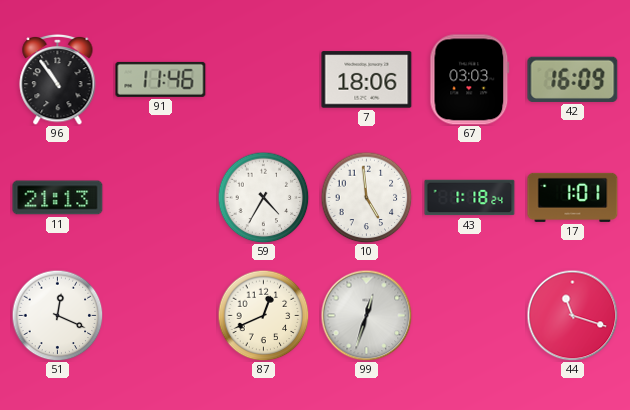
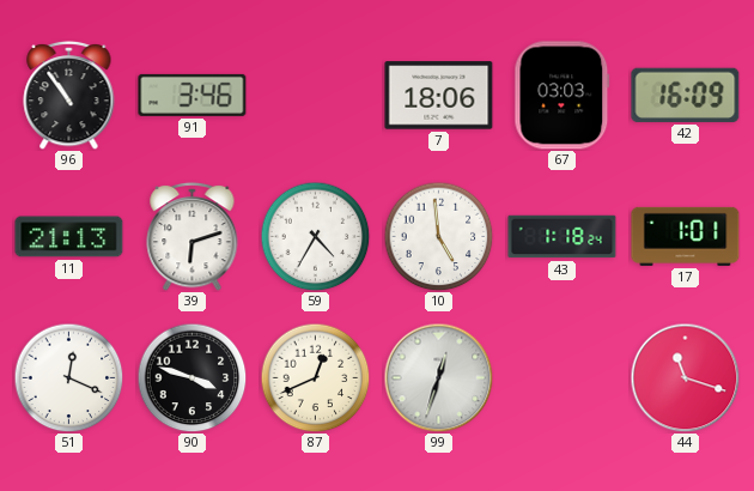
91: 11:46 -> 3:46 (193, 95)
39: none -> 6:12 (193, 236)
90: none -> 3:48 (191, 377)
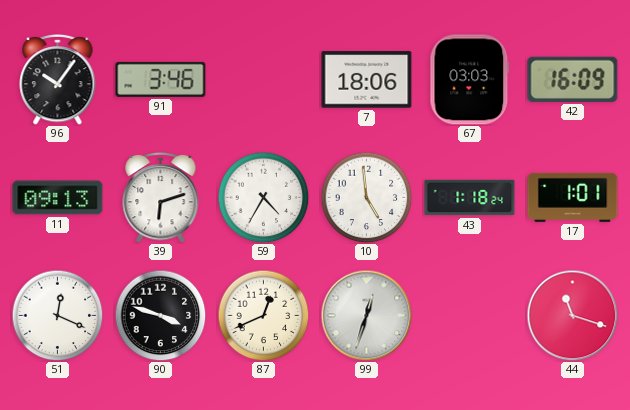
96: 10:54 -> 10:06 (58, 79)
11: 21:13 -> 09:13 (58, 198)
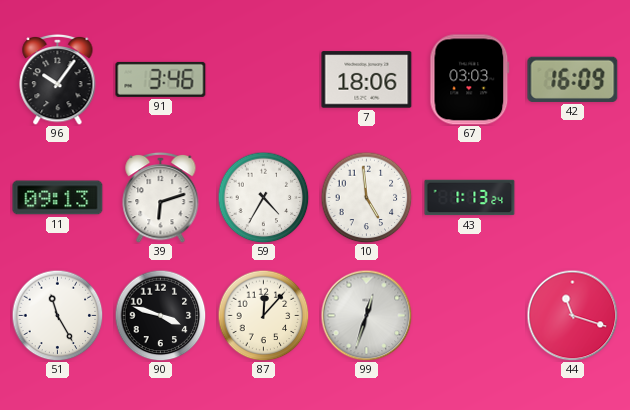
43: 1:18 -> 1:13 (470, 198)
17: 1:01 -> none (573, 197)
51: 12:19 -> 11:25 (57, 315)
87: 12:41 -> 12:07 (263, 315)
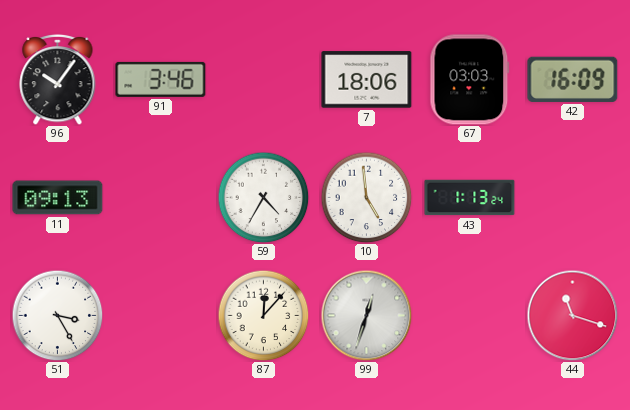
39: 6:12 -> none (161, 197)
51: 11:25 -> 3:25 (57, 315)
90: 3:48 -> none (160, 315)
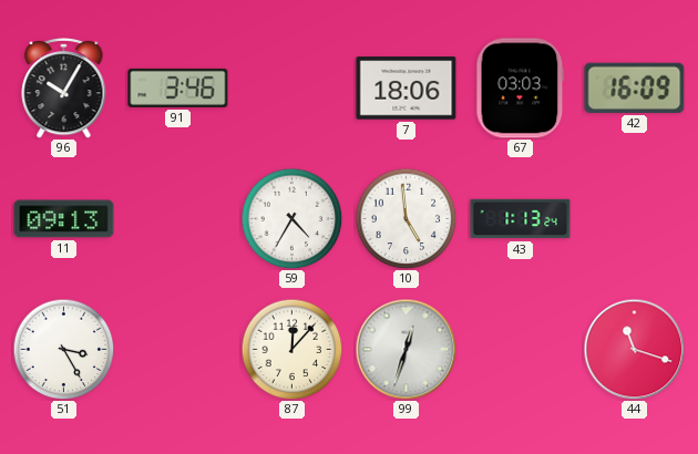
96: 10:06 -> 10:05 (64, 87)
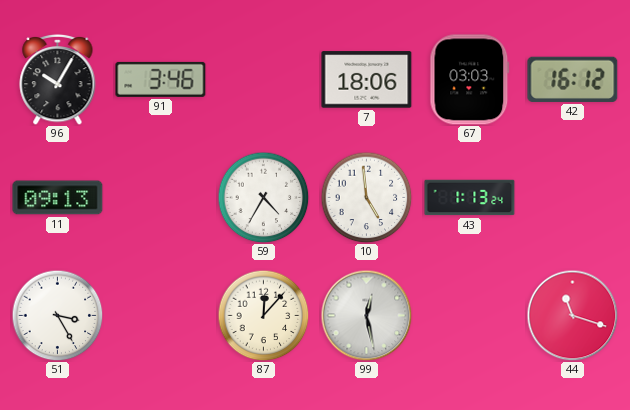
42: 16:09 -> 16:12 (573, 79)
99: 12:33 -> 12:28 (366, 315)
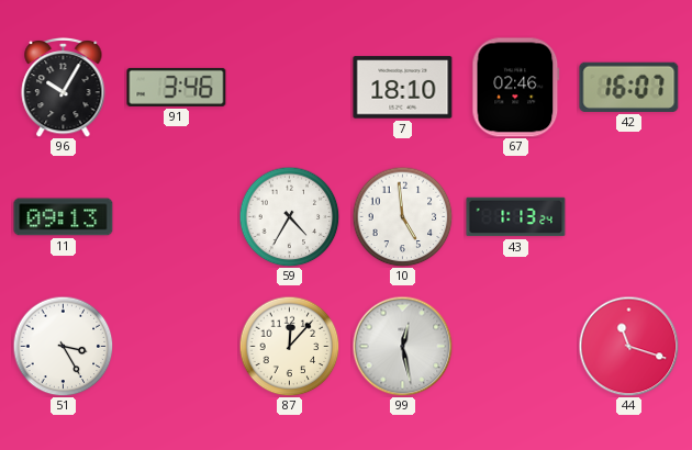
7: 18:06 -> 18:10 (403, 88)
67: 03:03 -> 02:46 (516, 88)
42: 16:12 -> 16:07 (629, 87)
